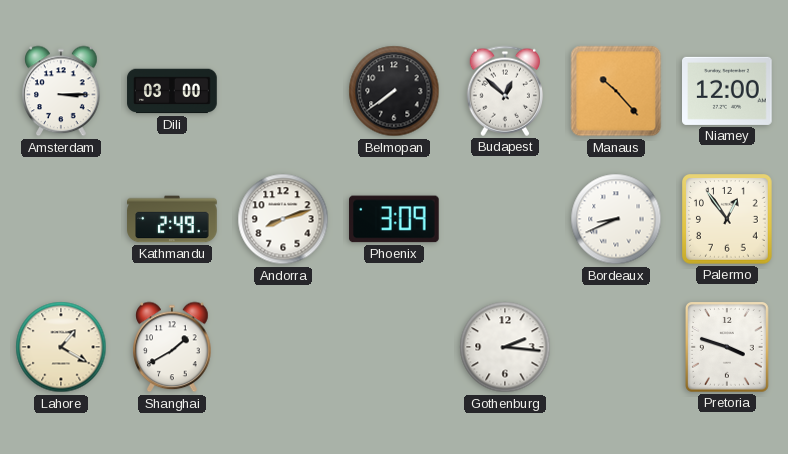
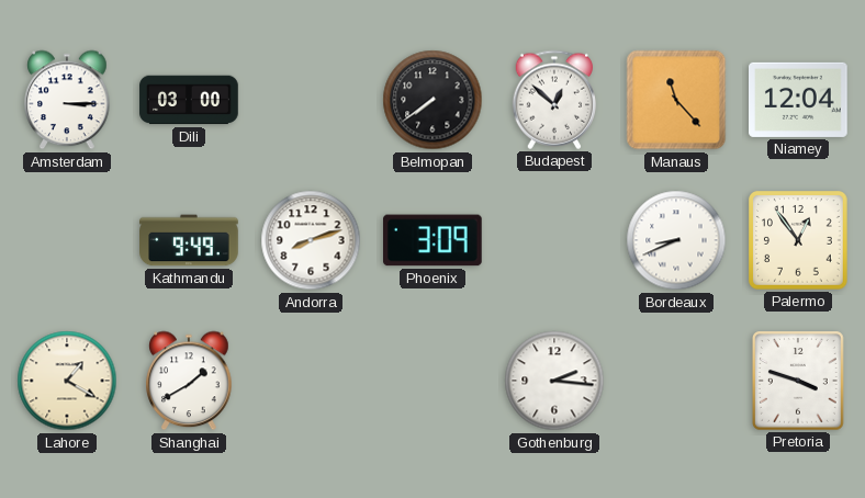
Manaus: 10:23 -> 11:23 (676, 100)
Niamey: 12:00 -> 12:04 (799, 100)
Kathmandu: 2:49 -> 9:49 (189, 240)
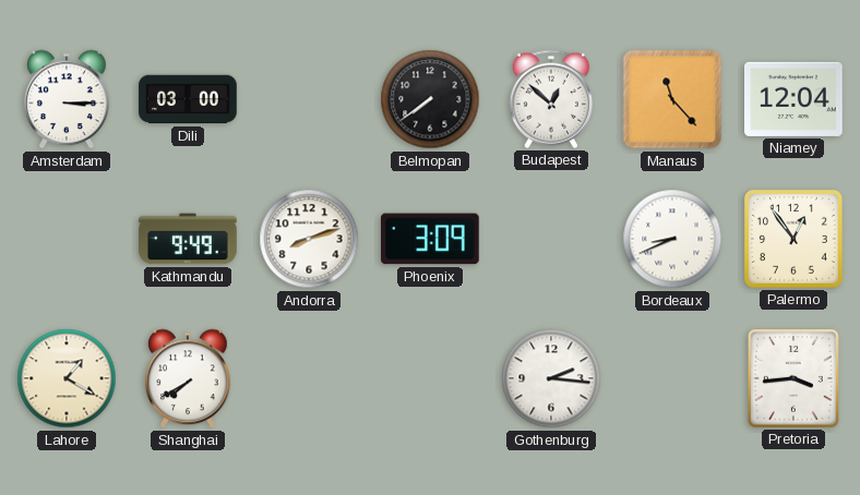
Shanghai: 1:40 -> 7:40 (188, 378)
Pretoria: 3:48 -> 3:44 (795, 379)
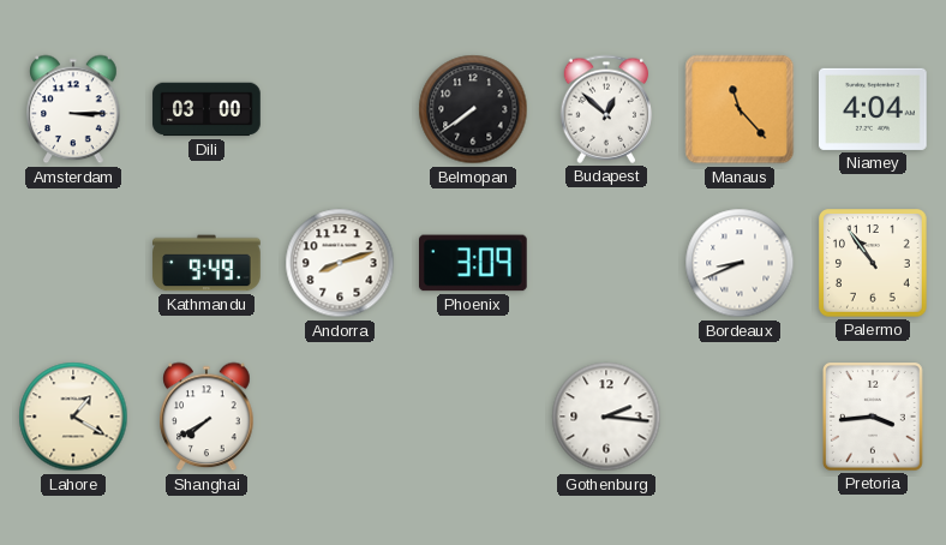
Niamey: 12:04 -> 4:04 (874, 109)
Palermo: 12:54 -> 10:54 (874, 264)
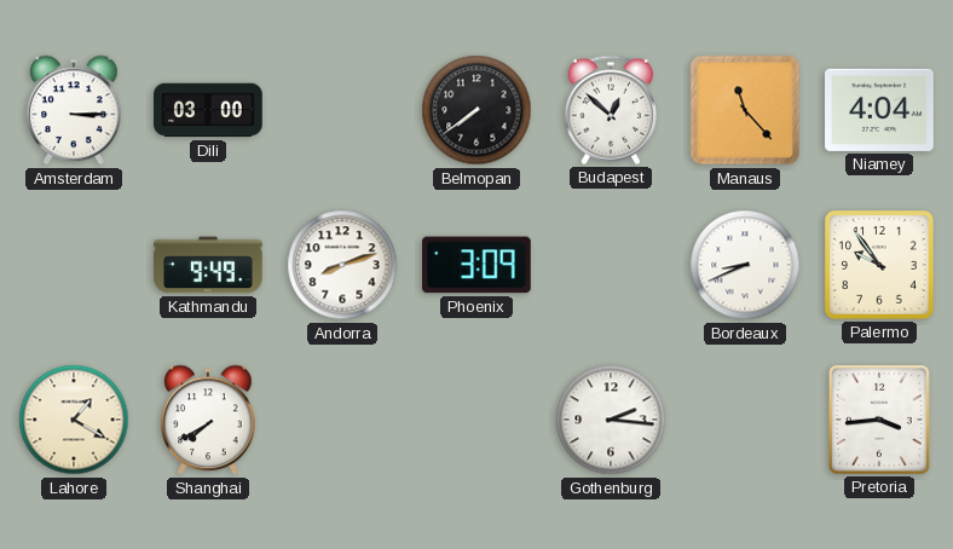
Palermo: 10:54 -> 9:54 (880, 266)
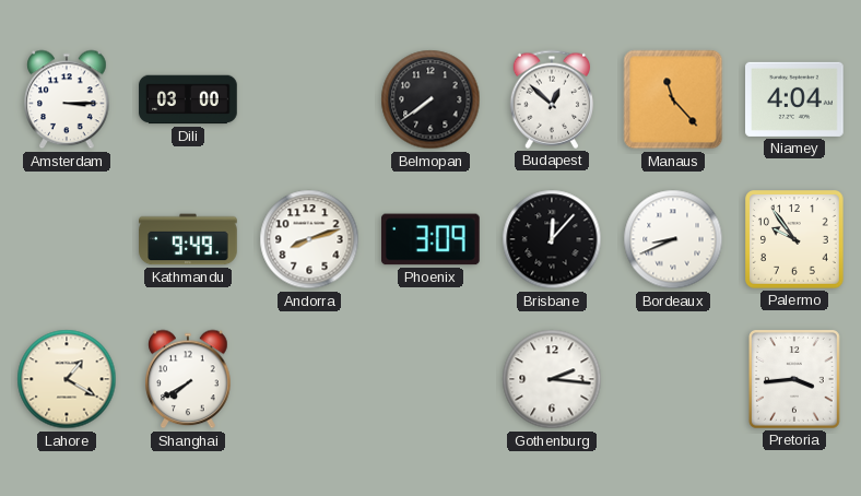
Brisbane: none -> 12:07 (552, 239)
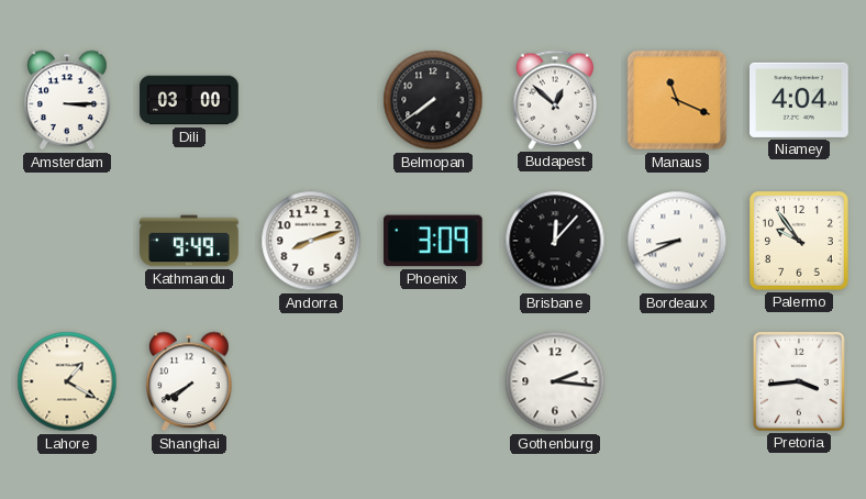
Manaus: 11:23 -> 11:19 (677, 100)
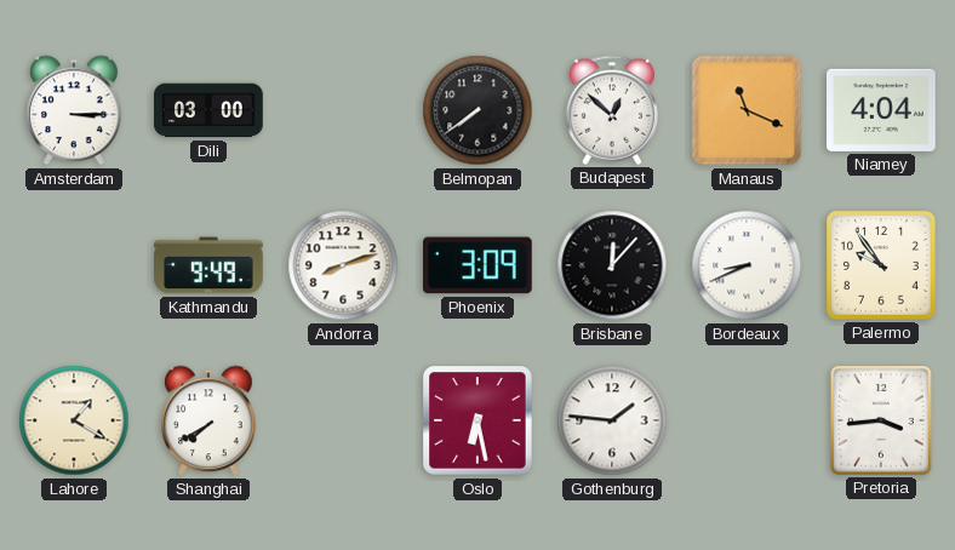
Oslo: none -> 6:28 (477, 420)
Gothenburg: 2:16 -> 1:46 (612, 420)
